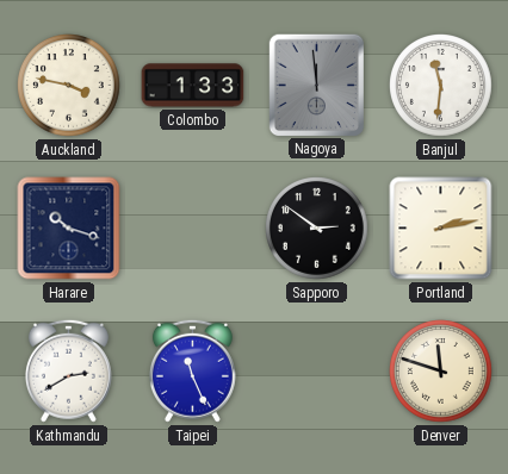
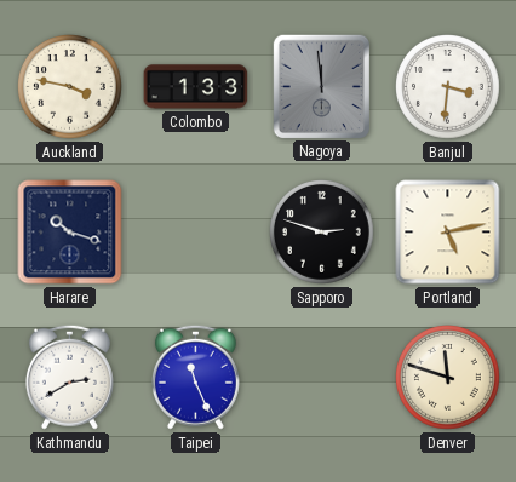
Banjul: 11:31 -> 3:31 (448, 87)
Sapporo: 2:51 -> 2:48 (322, 233)
Portland: 2:13 -> 5:13 (448, 233)
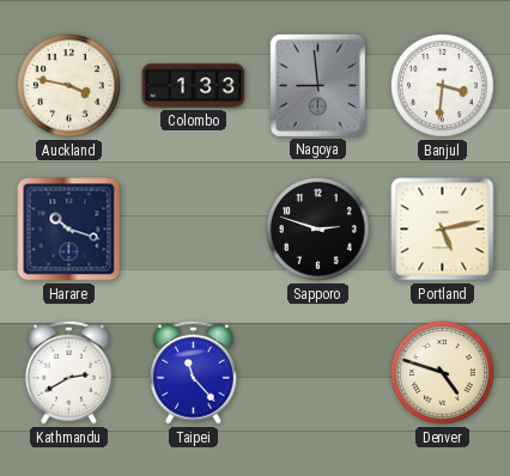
Nagoya: 11:59 -> 8:59 (317, 85)
Taipei: 11:26 -> 11:23 (193, 372)
Denver: 11:48 -> 4:48 (443, 373)
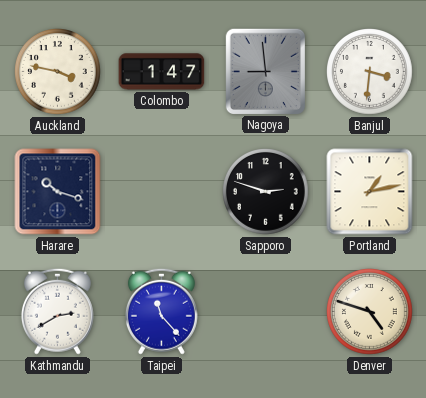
Colombo: 1:33 -> 1:47 (162, 72)
Portland: 5:13 -> 1:13 (370, 192)
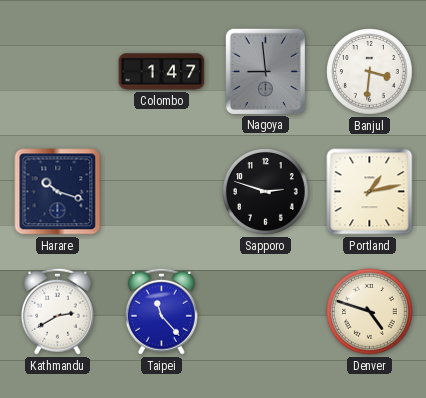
Auckland: 3:47 -> none (58, 72)
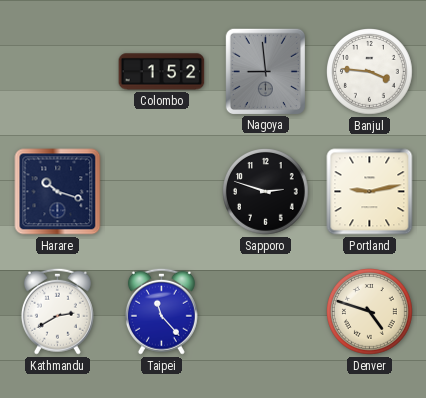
Colombo: 1:47 -> 1:52 (162, 72)
Banjul: 3:31 -> 3:46 (370, 72)
Portland: 1:13 -> 9:13 (370, 192)
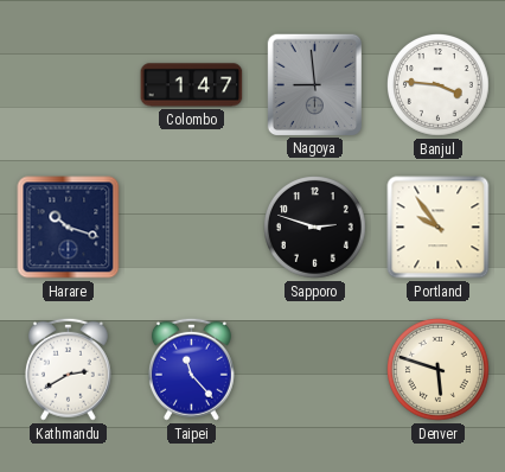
Colombo: 1:52 -> 1:47 (192, 85)
Portland: 9:13 -> 9:54 (439, 228)
Denver: 4:48 -> 5:48 (439, 370)
